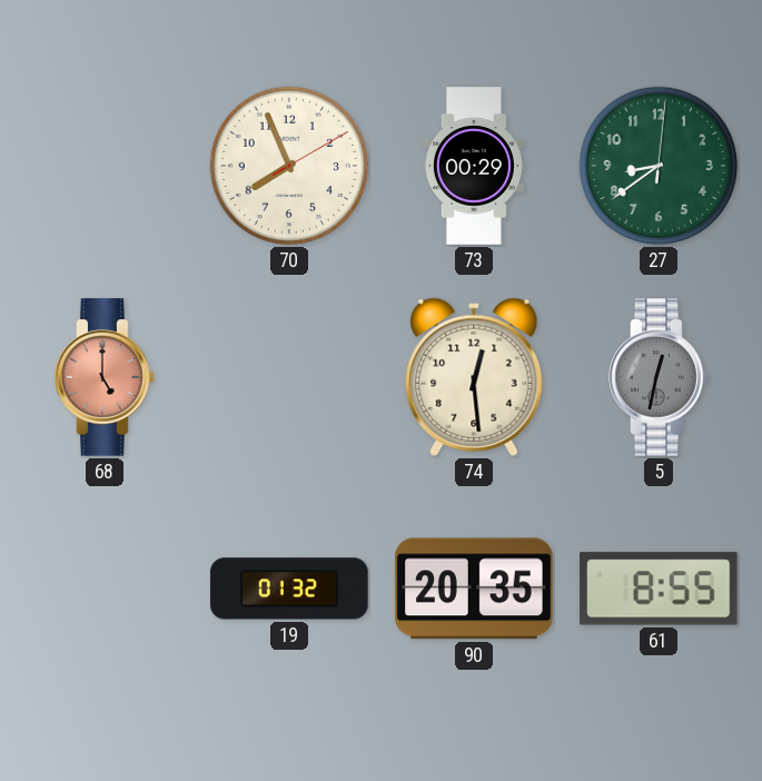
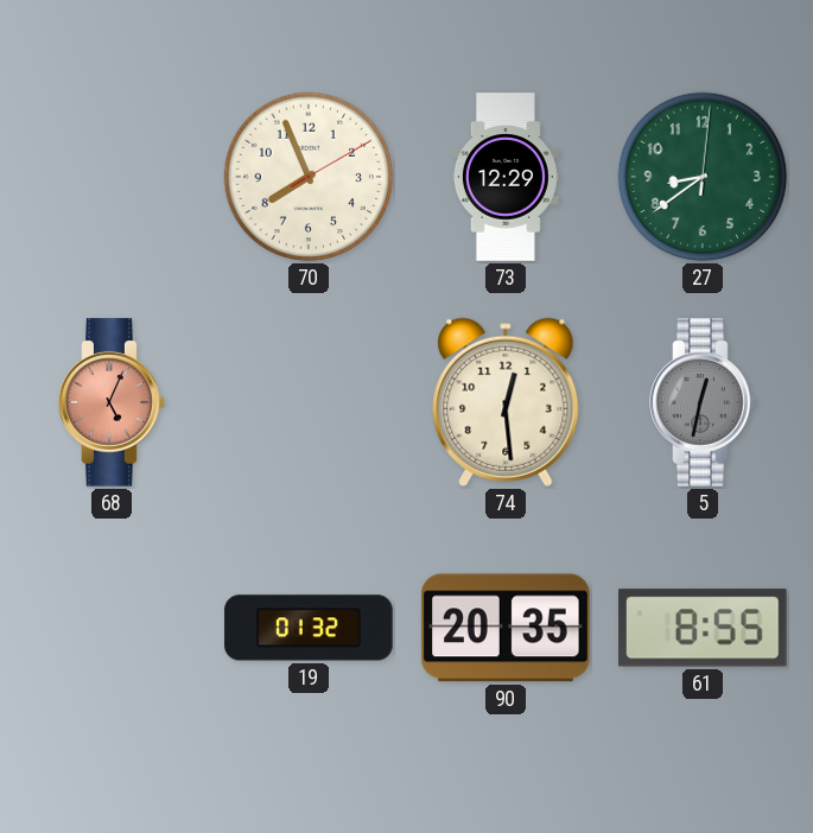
73: 00:29 -> 12:29 (506, 177)
68: 5:00 -> 5:04 (112, 402)
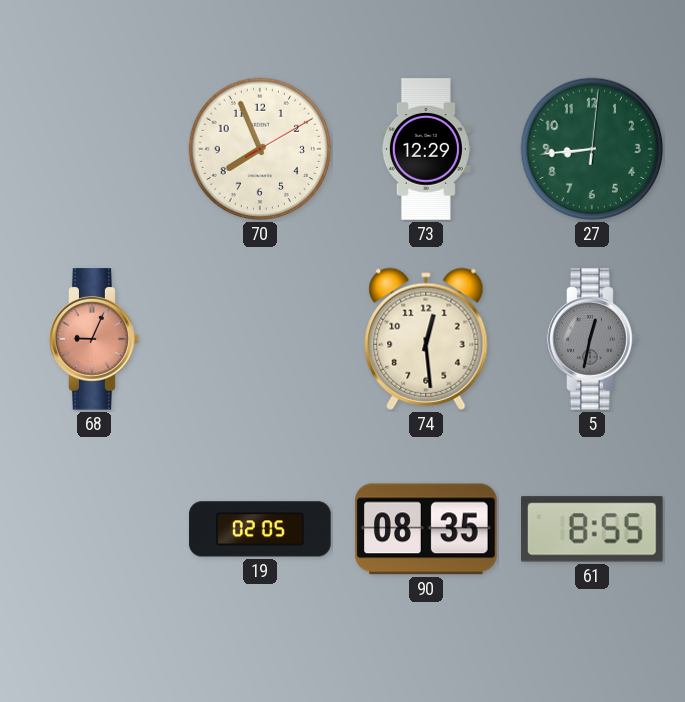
27: 8:39 -> 8:44 (592, 149)
68: 5:04 -> 9:04 (94, 339)
19: 01:32 -> 02:05 (260, 529)
90: 20:35 -> 08:35 (426, 529)
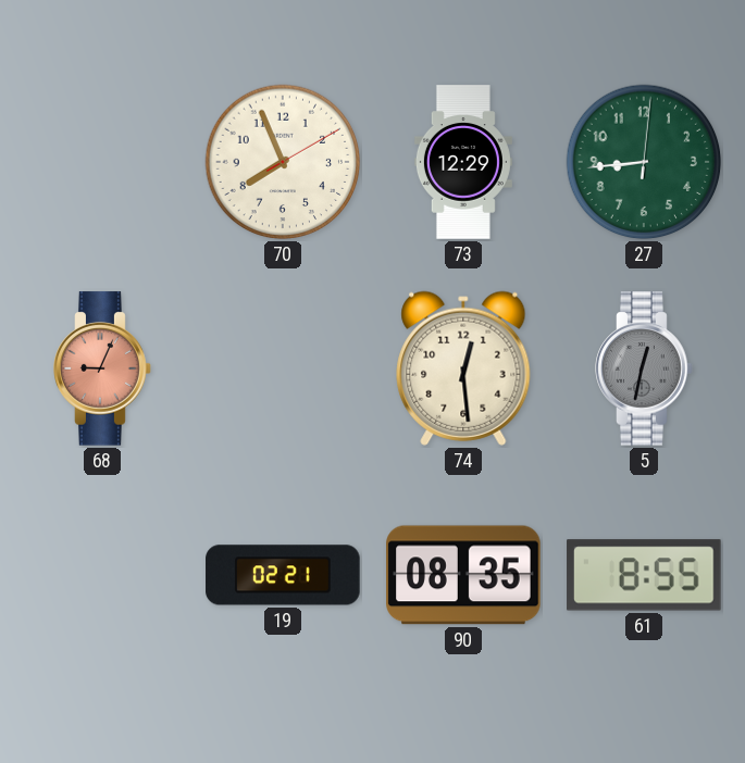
19: 02:05 -> 02:21 (283, 575)
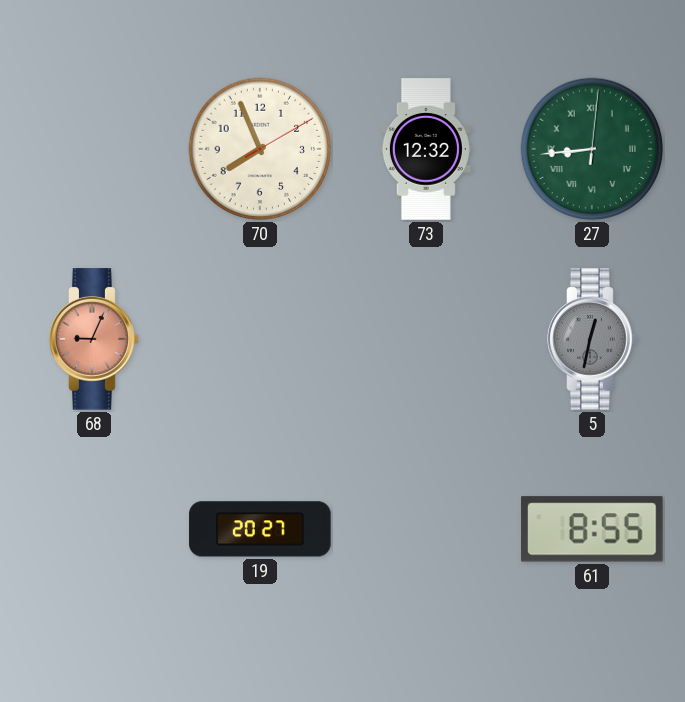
73: 12:29 -> 12:32 (426, 149)
27 numerals: Arabic -> Roman (592, 149)
74: 12:29 -> none (463, 368)
19: 02:21 -> 20:27 (260, 529)
90: 08:35 -> none (463, 575)
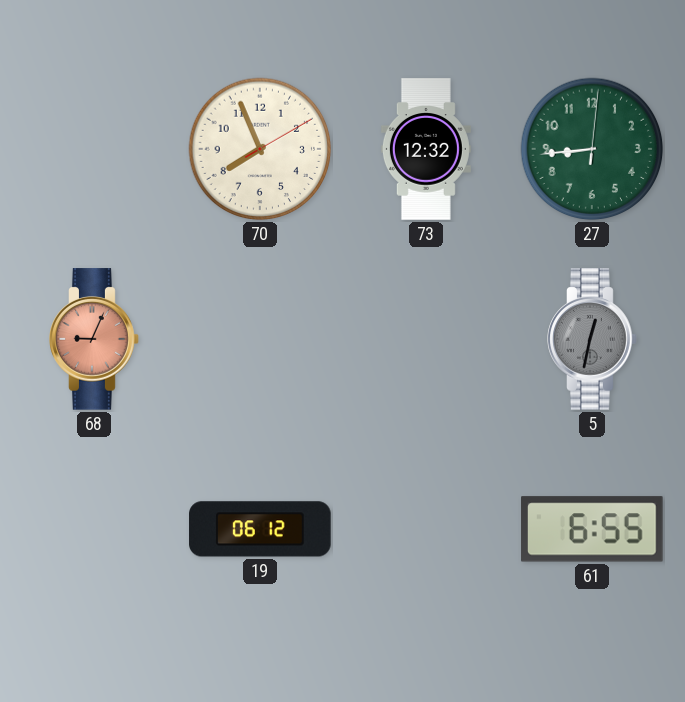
27 numerals: Roman -> Arabic (592, 149)
19: 20:27 -> 06:12 (260, 529)
61: 8:55 -> 6:55 (592, 529)
